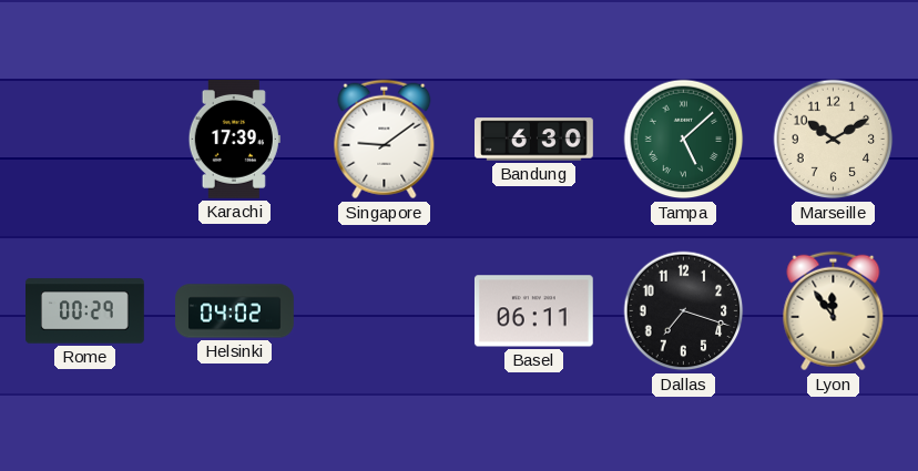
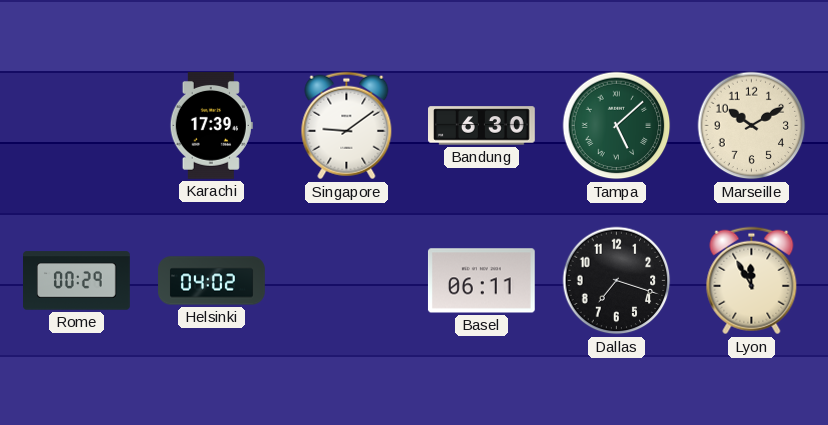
Lyon: 11:54 -> 11:55 (752, 281)
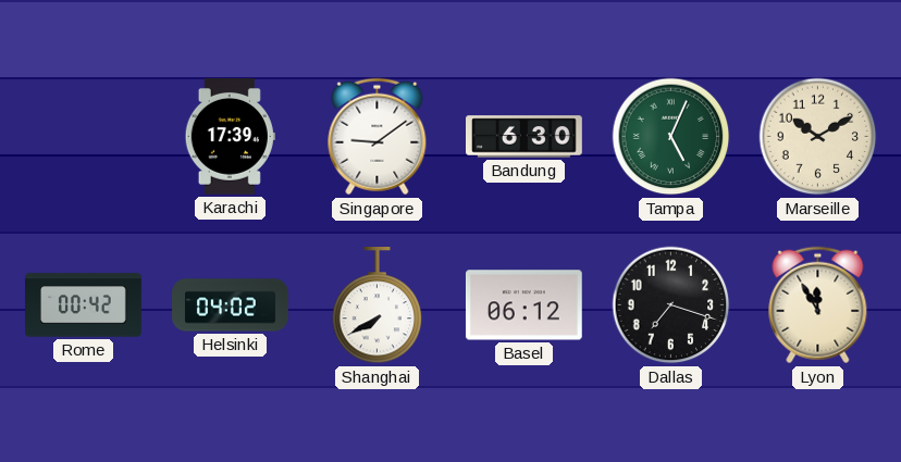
Tampa: 5:08 -> 5:04 (671, 137)
Rome: 00:29 -> 00:42 (84, 305)
Shanghai: none -> 7:40 (378, 305)
Basel: 06:11 -> 06:12 (523, 305)
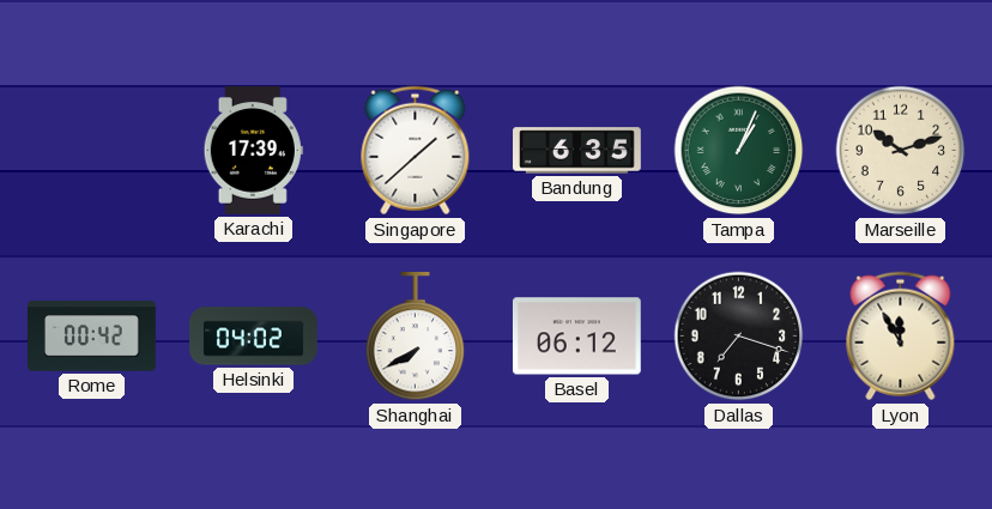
Singapore: 9:09 -> 1:38 (416, 151)
Bandung: 6:30 -> 6:35 (577, 151)
Tampa: 5:04 -> 1:04 (739, 151)
Marseille: 10:10 -> 10:12 (901, 151)
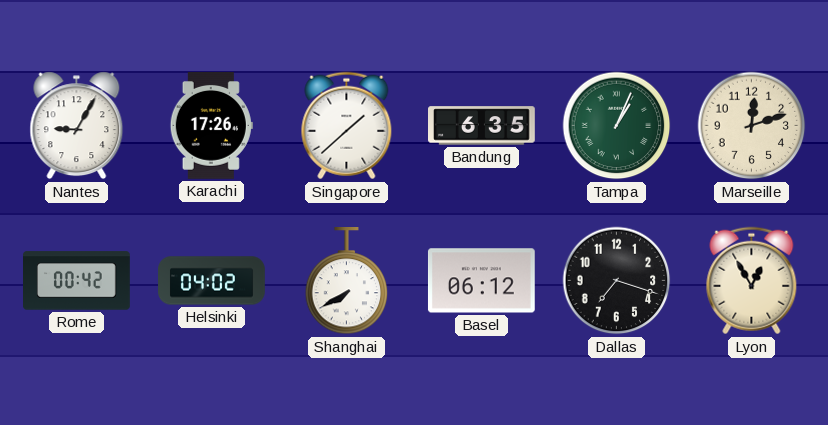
Nantes: none -> 9:05 (77, 126)
Karachi: 17:39 -> 17:26 (211, 126)
Marseille: 10:12 -> 12:12 (752, 126)
Lyon: 11:55 -> 12:55 (752, 281)
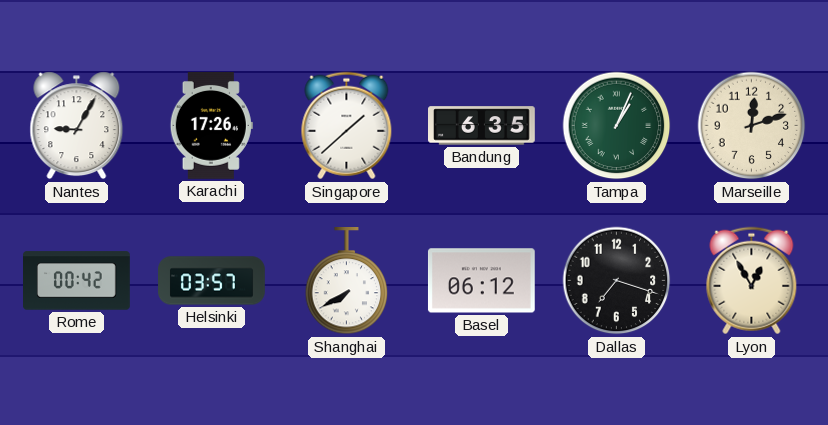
Helsinki: 04:02 -> 03:57 (212, 281)
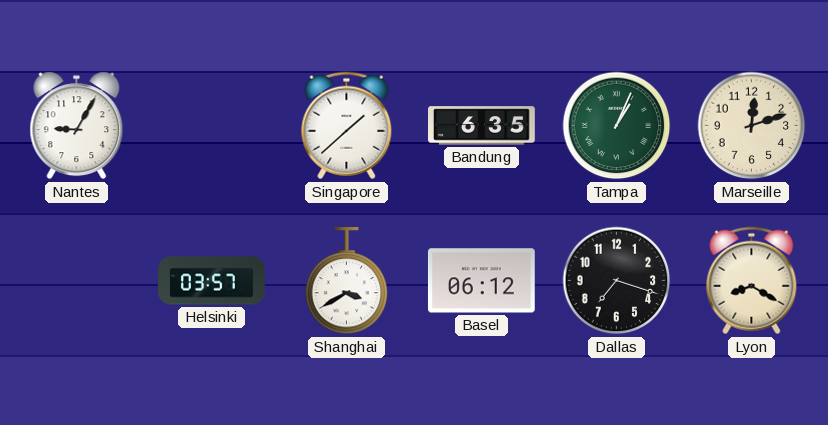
Karachi: 17:26 -> none (211, 126)
Rome: 00:42 -> none (77, 281)
Shanghai: 7:40 -> 3:40 (347, 281)
Lyon: 12:55 -> 8:20 (752, 281)
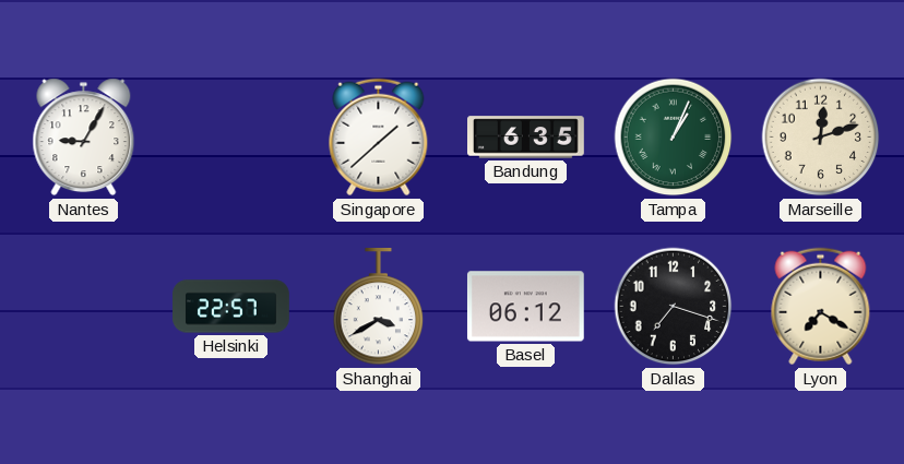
Helsinki: 03:57 -> 22:57 (231, 307)
Lyon: 8:20 -> 7:20 (821, 307)
